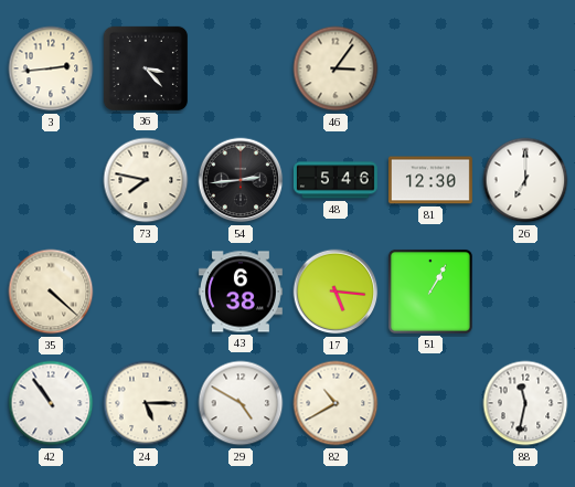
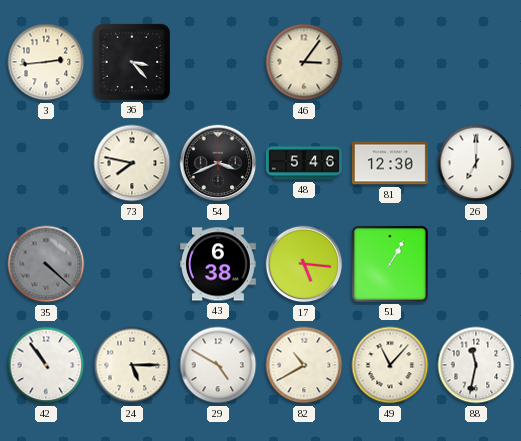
54: 2:44 -> 3:41 (218, 163)
35 dial: cream -> grey (46, 264)
49: none -> 11:07 (390, 365)
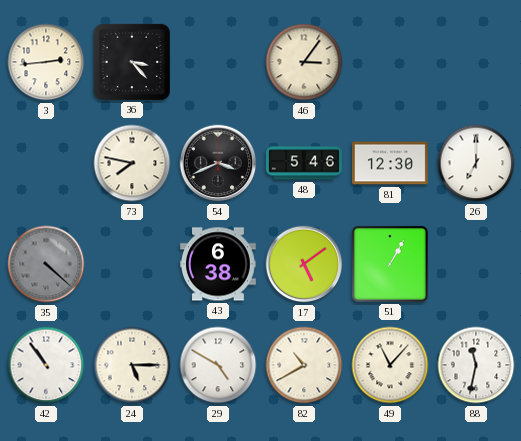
17: 5:16 -> 5:09 (304, 264)
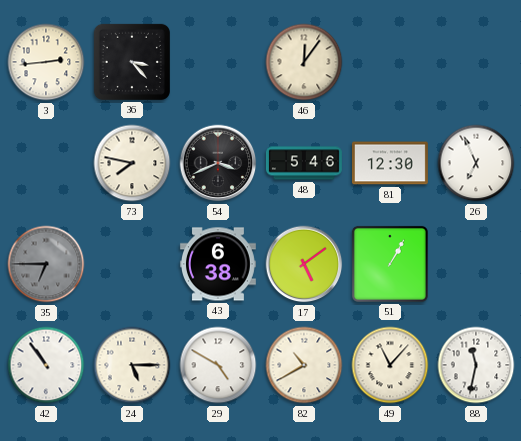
46: 3:06 -> 12:06 (304, 62)
26: 7:00 -> 6:56 (476, 163)
35: 4:22 -> 6:45 (46, 264)
